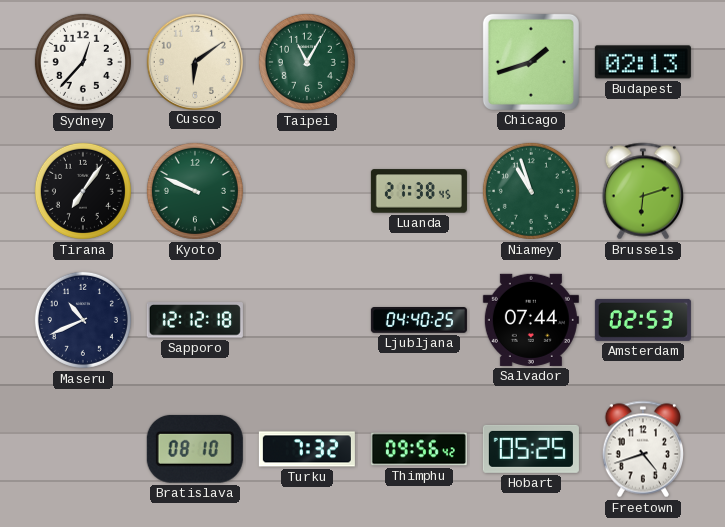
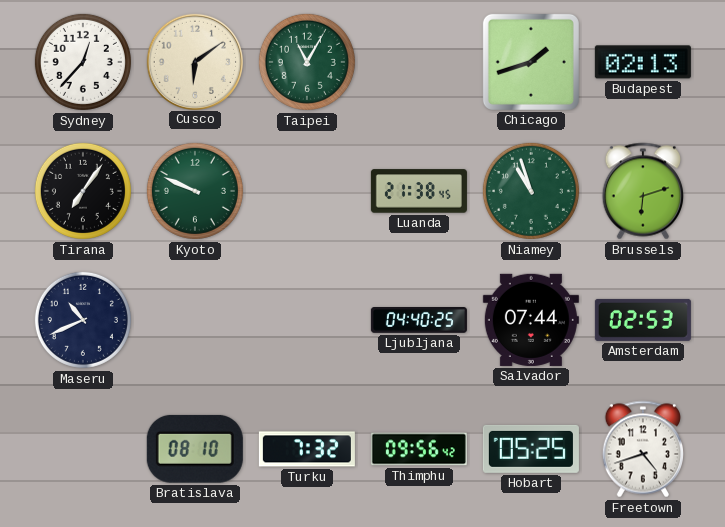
Sapporo: 12:12 -> none (195, 320)
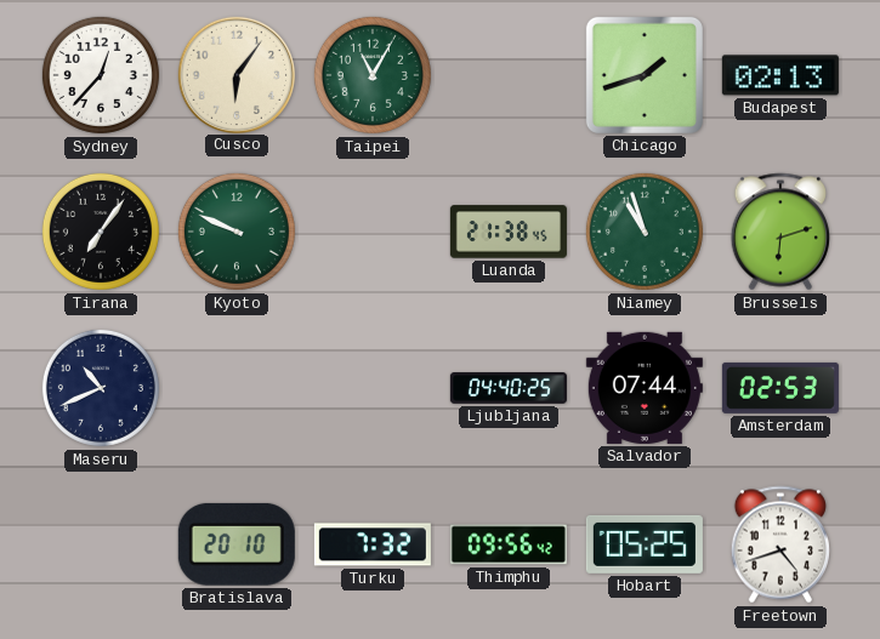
Cusco: 6:09 -> 6:06 (235, 74)
Bratislava: 08:10 -> 20:10 (237, 544)
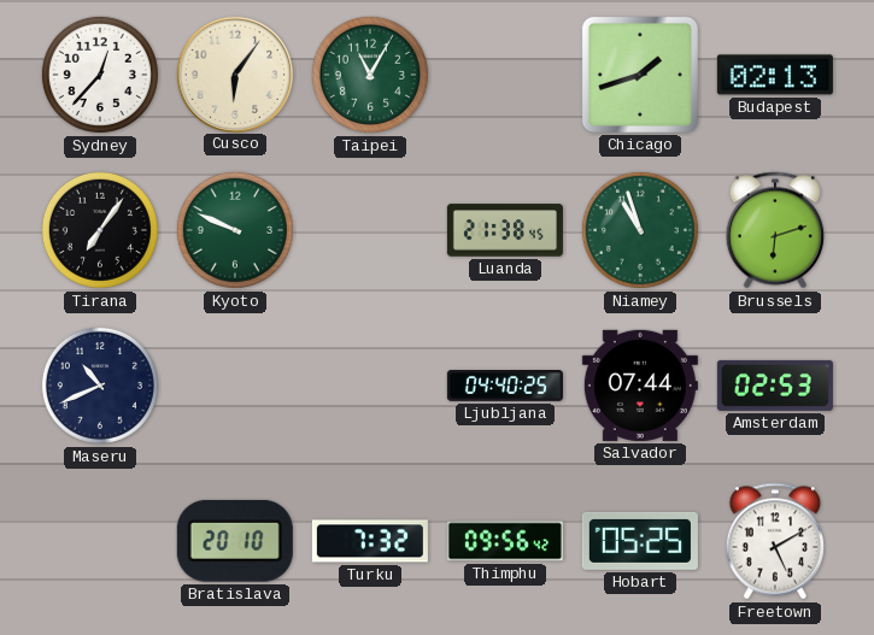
Freetown: 4:42 -> 5:10 (774, 541)
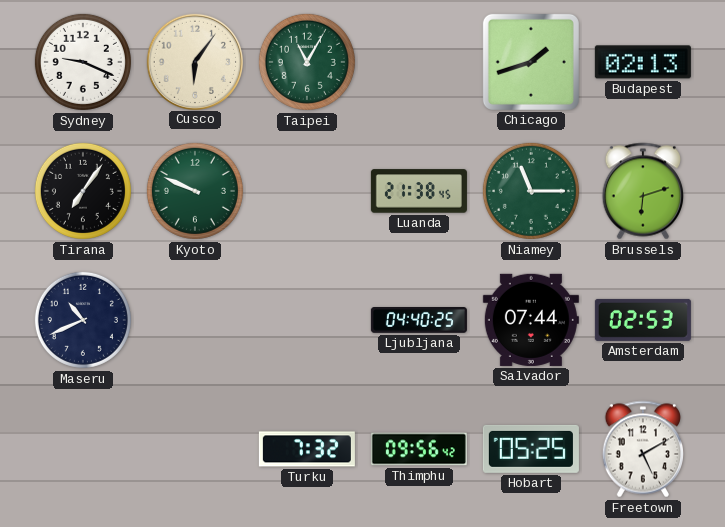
Sydney: 12:37 -> 9:19 (83, 62)
Niamey: 10:57 -> 11:15 (531, 191)
Bratislava: 20:10 -> none (235, 541)
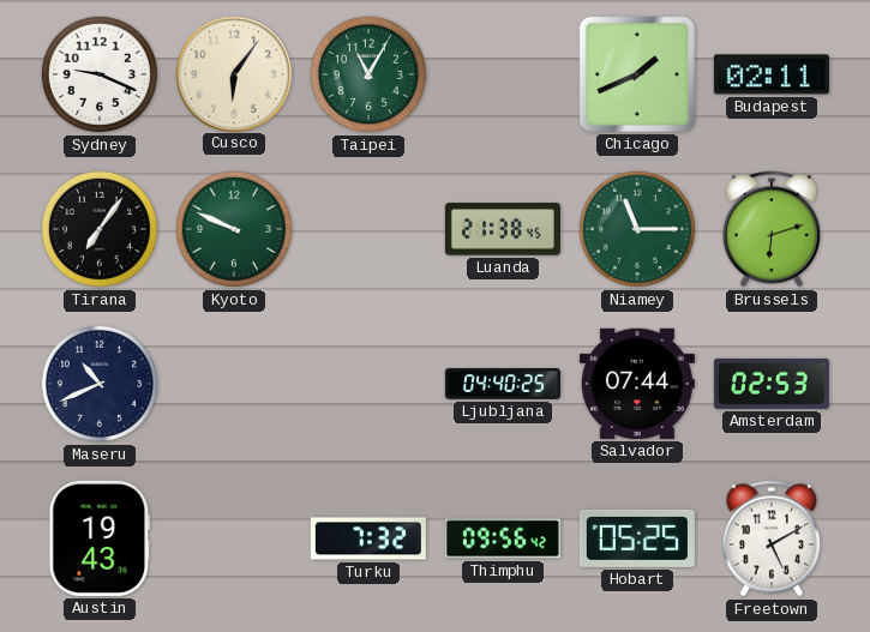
Chicago: 1:42 -> 1:41 (637, 74)
Budapest: 02:13 -> 02:11 (772, 74)
Austin: none -> 19:43 (100, 538)
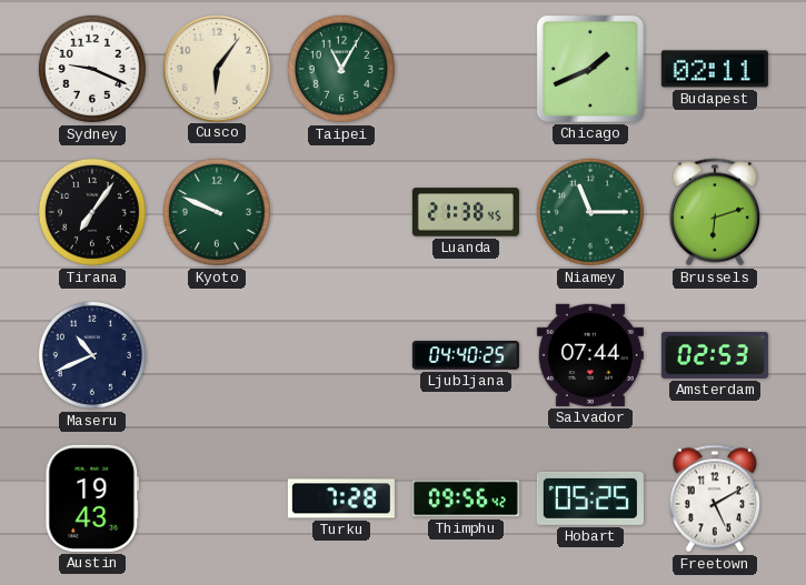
Turku: 7:32 -> 7:28 (341, 498)
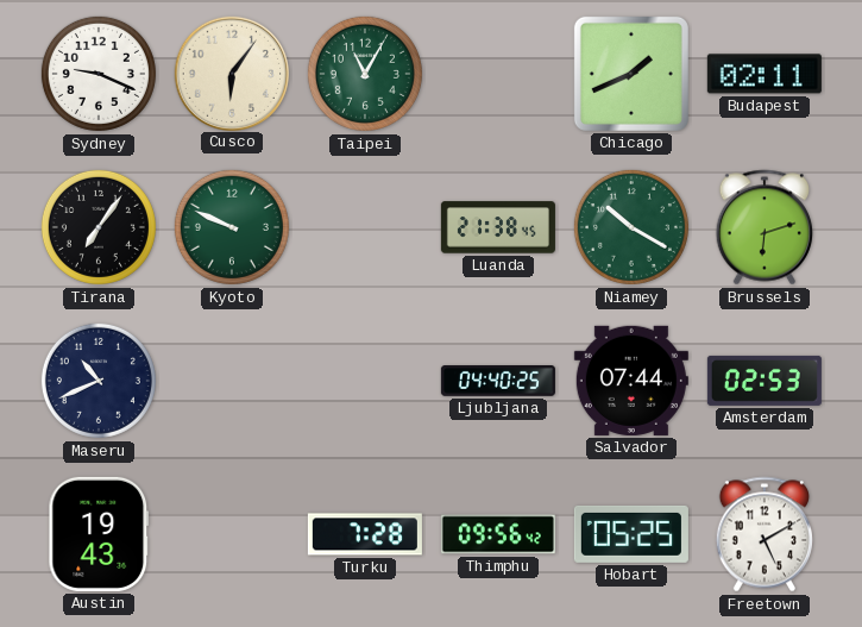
Niamey: 11:15 -> 10:20 (631, 227)
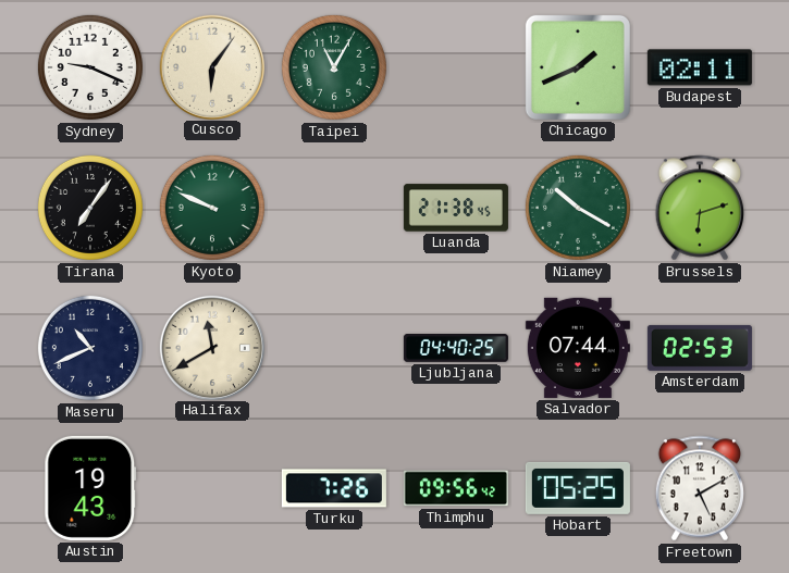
Halifax: none -> 11:40 (211, 347)
Turku: 7:28 -> 7:26 (334, 488)
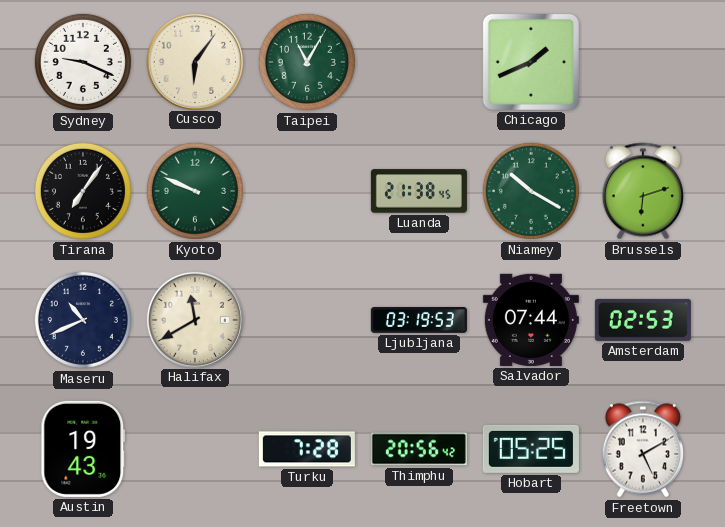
Budapest: 02:11 -> none (700, 67)
Ljubljana: 04:40 -> 03:19 (419, 321)
Turku: 7:26 -> 7:28 (307, 449)
Thimphu: 09:56 -> 20:56 (419, 449)
